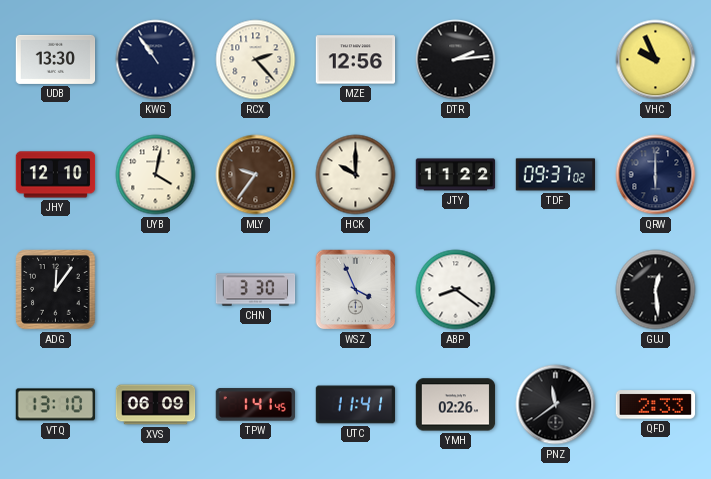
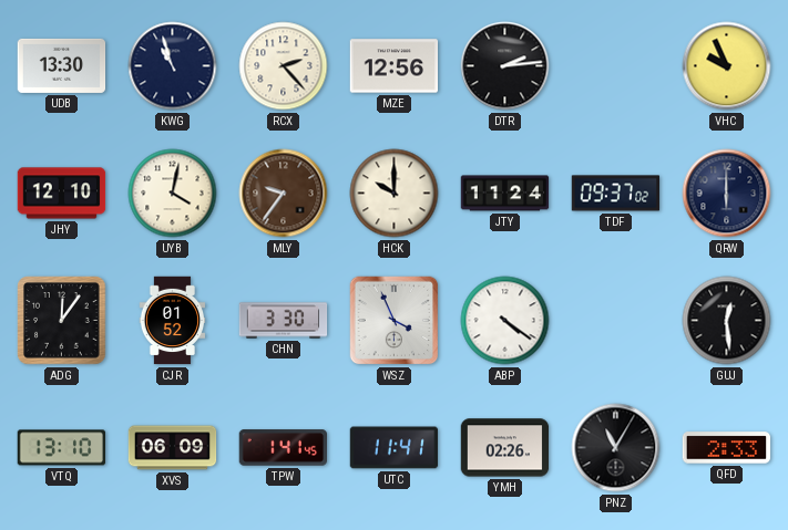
KWG: 10:54 -> 10:57 (173, 66)
JTY: 11:22 -> 11:24 (505, 194)
CJR: none -> 01:52 (173, 321)
ABP: 8:21 -> 4:21 (505, 321)
PNZ: 11:39 -> 11:05 (616, 448)
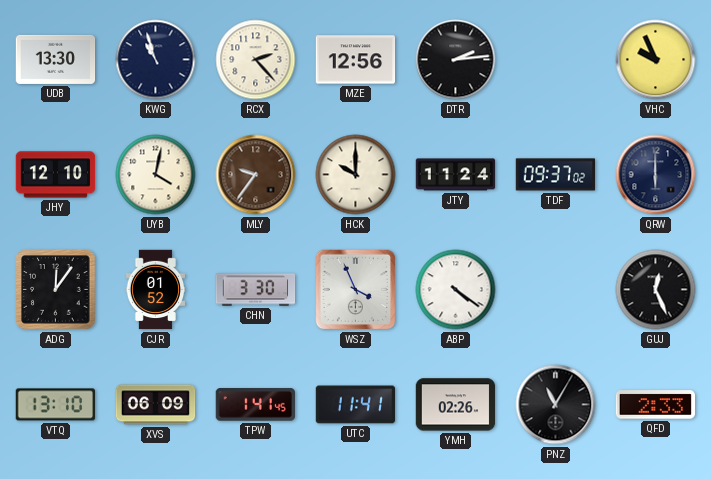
GUJ: 12:29 -> 12:26 (656, 290)
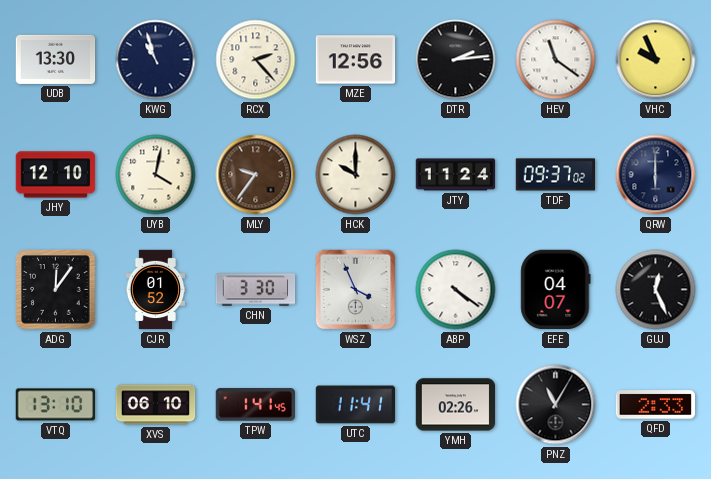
HEV: none -> 11:21 (556, 60)
EFE: none -> 04:07 (556, 290)
XVS: 06:09 -> 06:10 (156, 405)
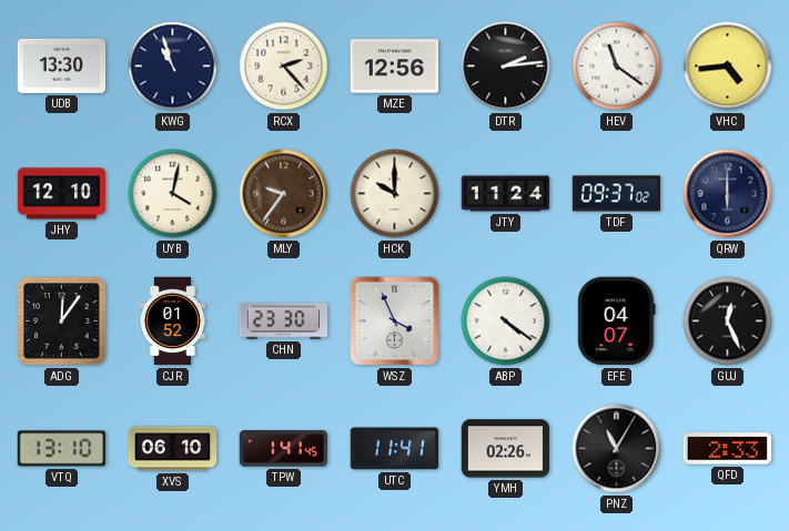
VHC: 9:56 -> 4:44 (728, 67)
CHN: 3:30 -> 23:30 (284, 321)
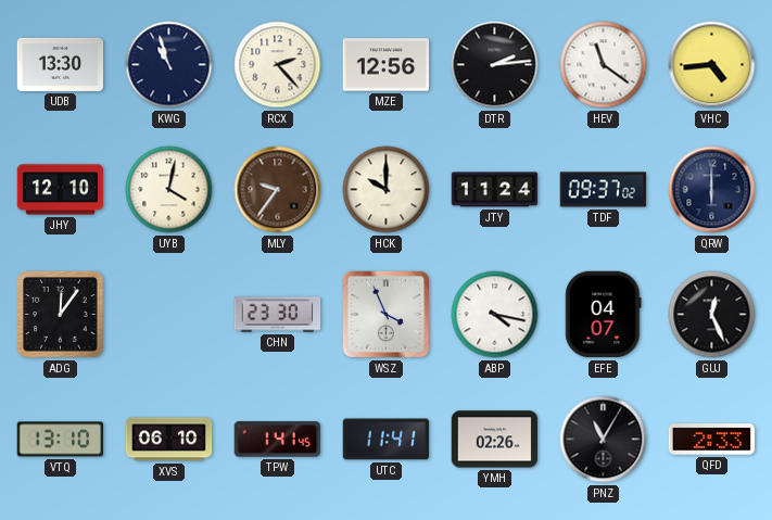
CJR: 01:52 -> none (173, 321)
ABP: 4:21 -> 4:17 (495, 315)
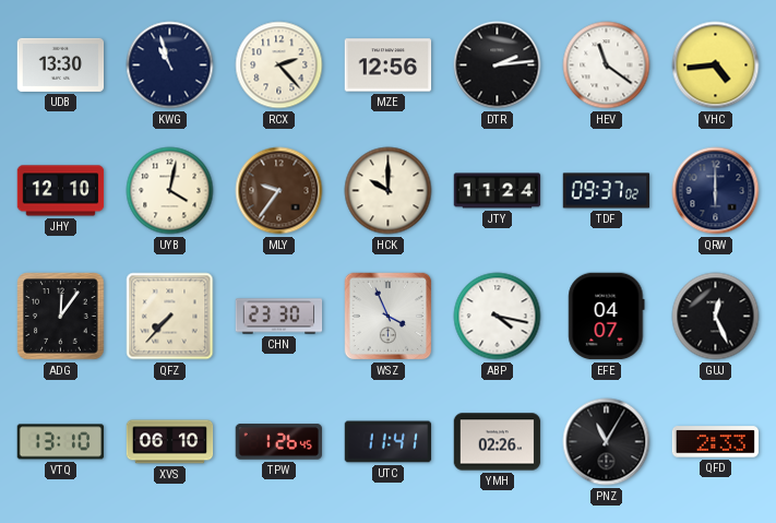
QFZ: none -> 7:37 (170, 317)
TPW: 1:41 -> 1:26 (279, 442)
